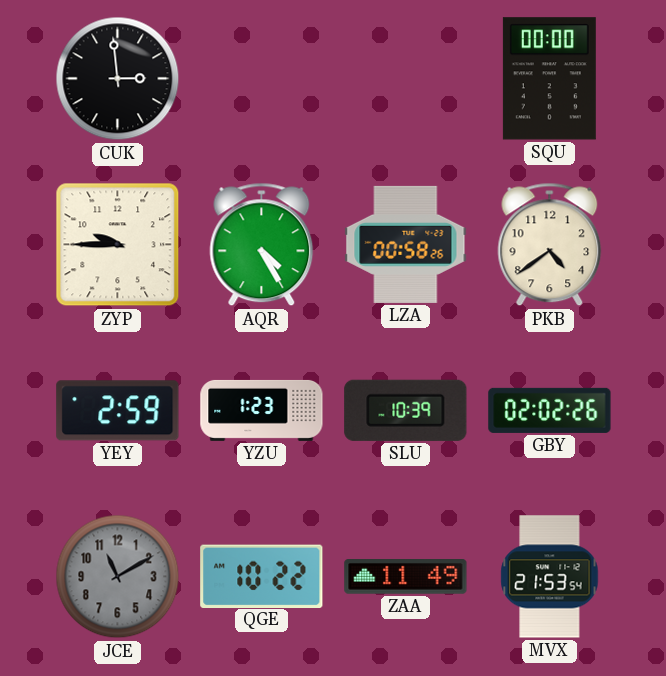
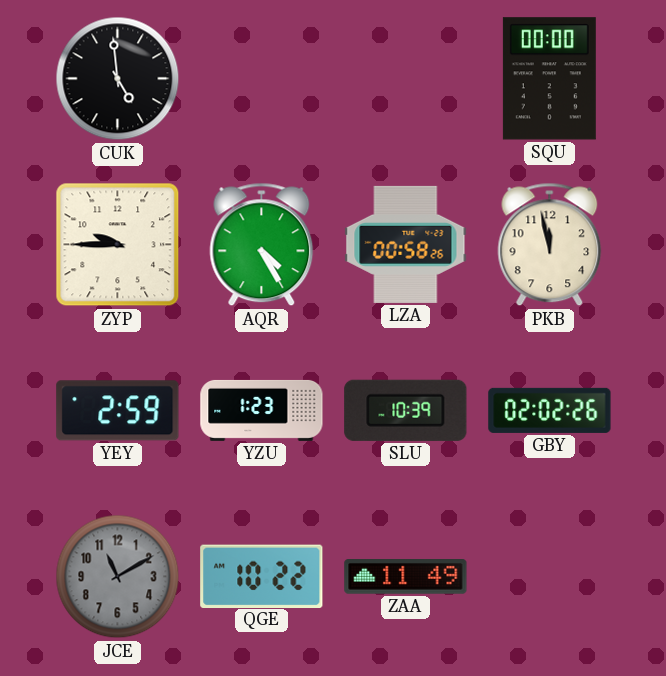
CUK: 2:59 -> 4:59 (118, 79)
PKB: 4:39 -> 11:58 (550, 245)
MVX: 21:53 -> none (550, 577)
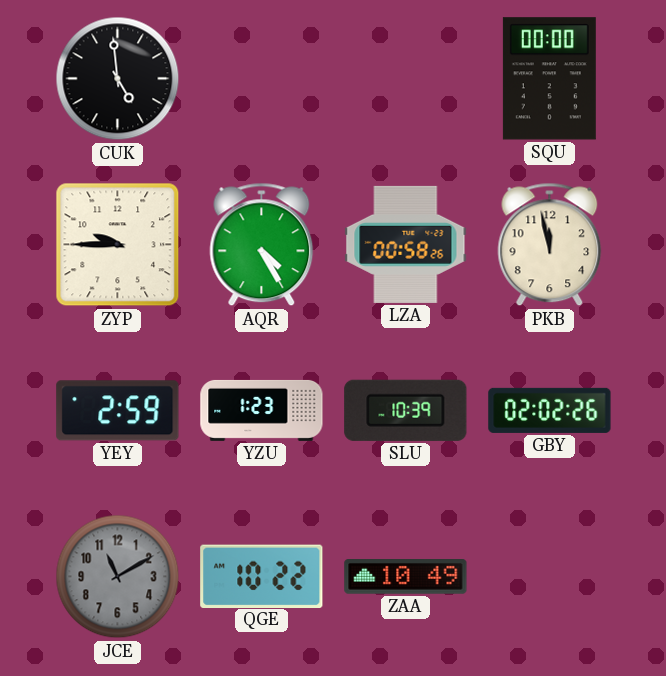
ZAA: 11:49 -> 10:49 (406, 577)
